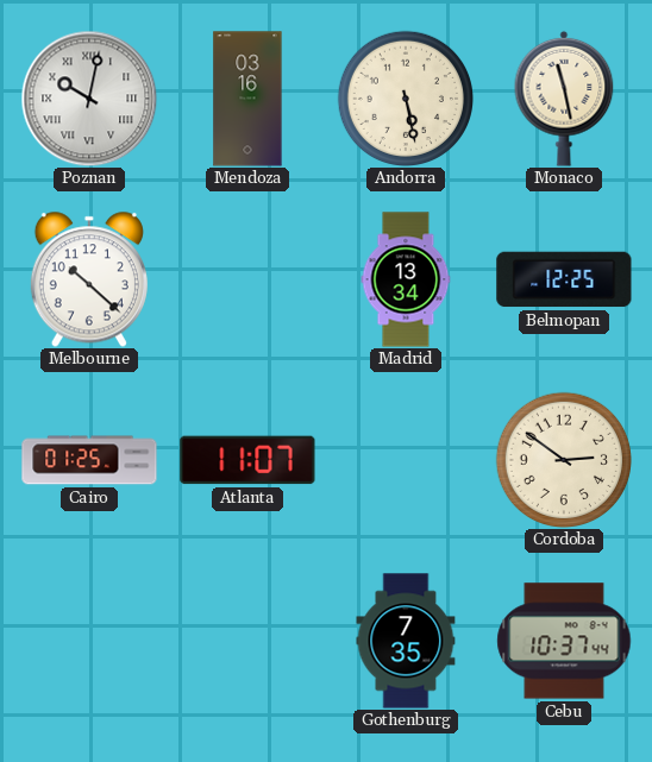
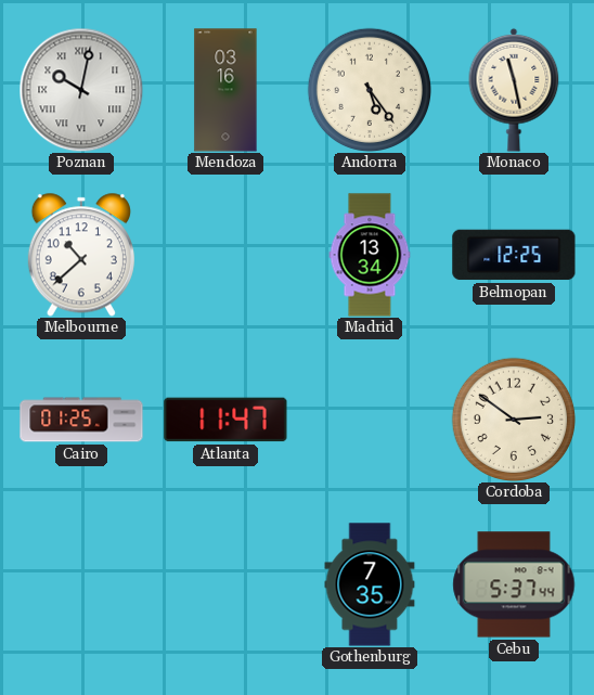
Andorra: 5:28 -> 5:24 (369, 89)
Melbourne: 10:22 -> 10:38 (81, 255)
Atlanta: 11:07 -> 11:47 (225, 420)
Cebu: 10:37 -> 5:37 (514, 584)
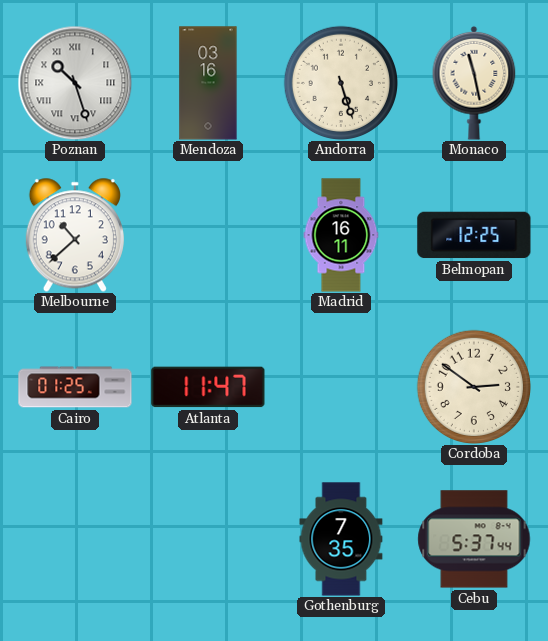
Poznan: 10:02 -> 10:27 (75, 83)
Andorra: 5:24 -> 5:27 (340, 82)
Madrid: 13:34 -> 16:11 (341, 235)
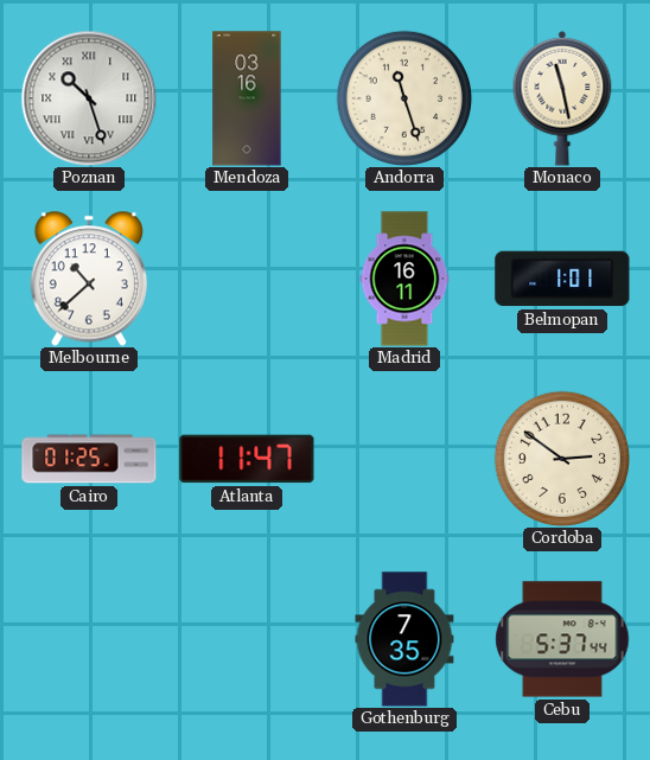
Andorra: 5:27 -> 11:27 (403, 97)
Belmopan: 12:25 -> 1:01 (562, 279)
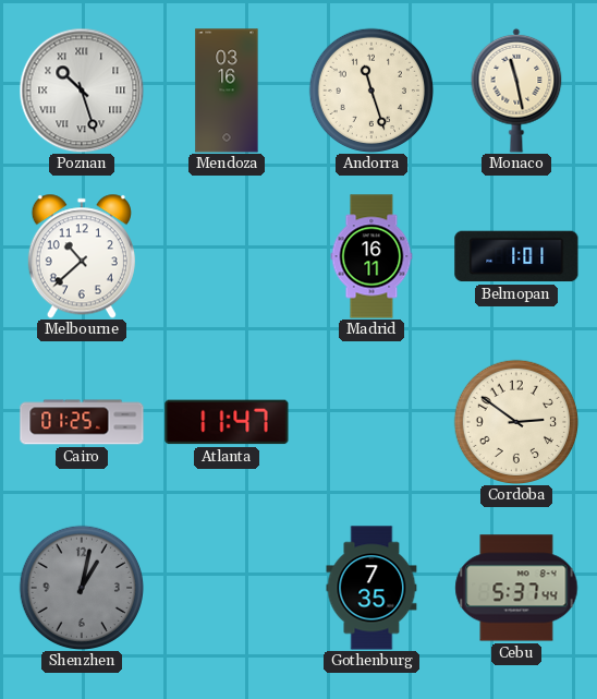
Shenzhen: none -> 1:02 (81, 587)
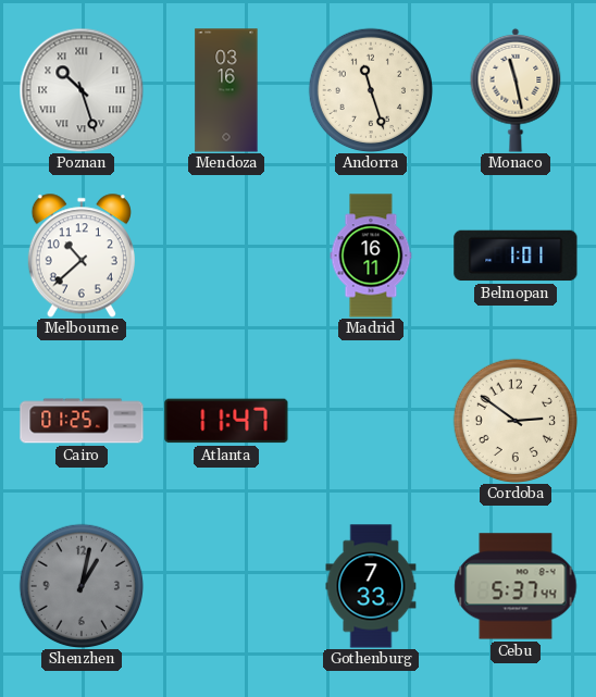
Gothenburg: 7:35 -> 7:33 (371, 586)
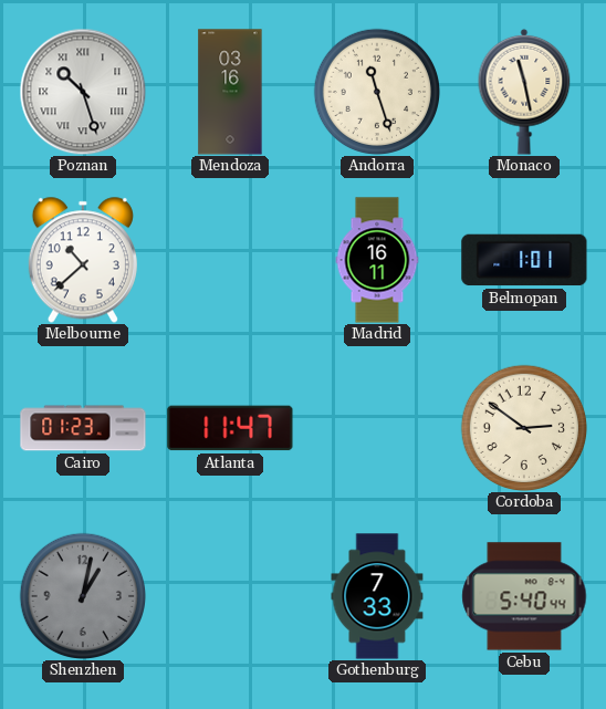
Cairo: 01:25 -> 01:23 (83, 428)
Cebu: 5:37 -> 5:40 (524, 596)
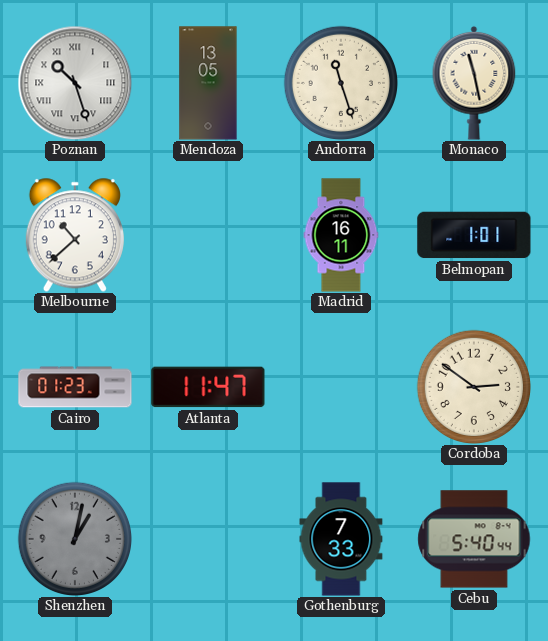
Mendoza: 03:16 -> 13:05 (208, 83)
